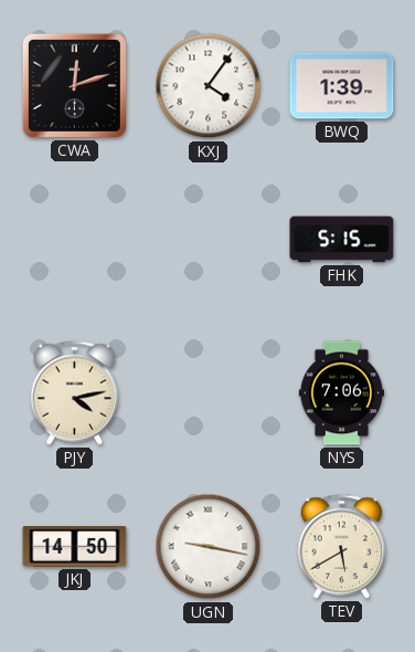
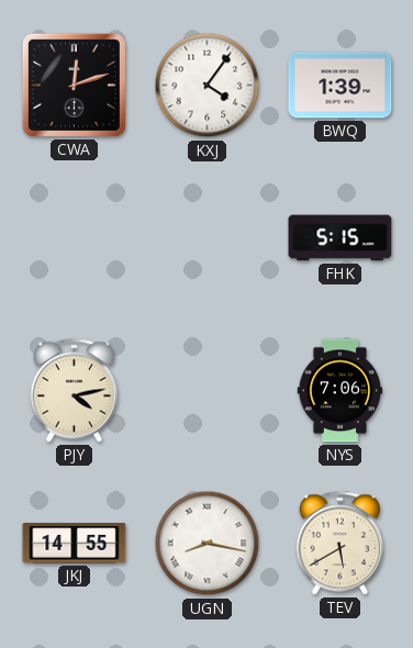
JKJ: 14:50 -> 14:55 (75, 544)
UGN: 9:17 -> 8:17 (208, 544)
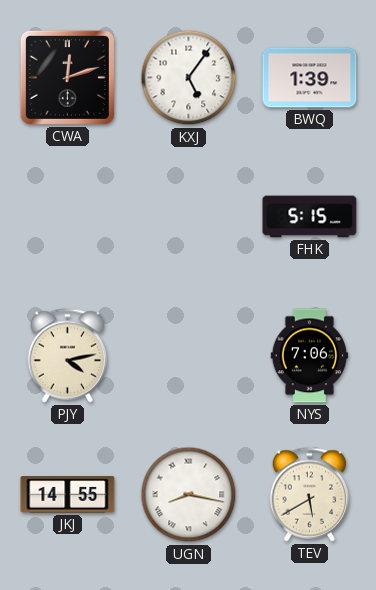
KXJ: 4:06 -> 5:06 (189, 78)
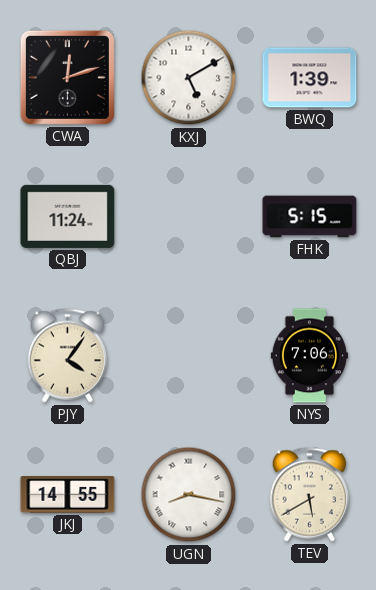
KXJ: 5:06 -> 5:10 (189, 78)
QBJ: none -> 11:24 (68, 216)
PJY: 4:13 -> 4:06 (68, 356)
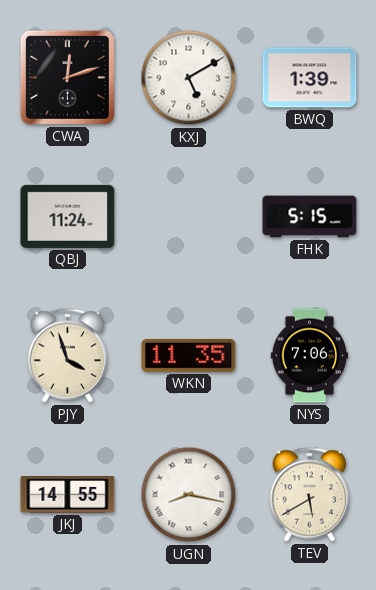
PJY: 4:06 -> 3:57 (68, 356)
WKN: none -> 11:35 (189, 355)
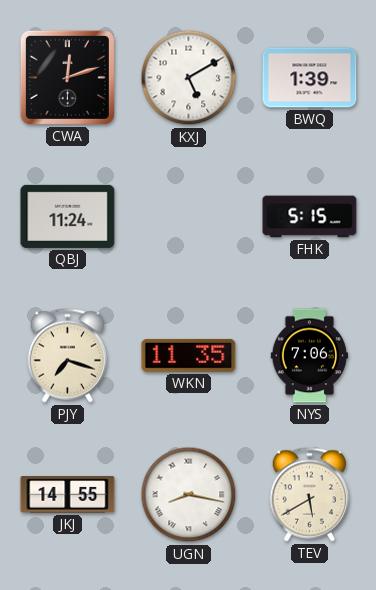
PJY: 3:57 -> 7:18 (68, 356)
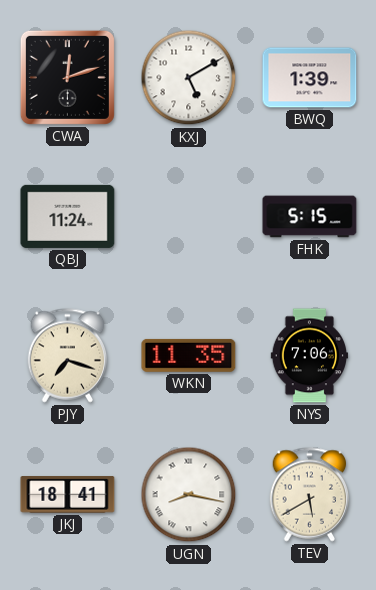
JKJ: 14:55 -> 18:41 (68, 495)
